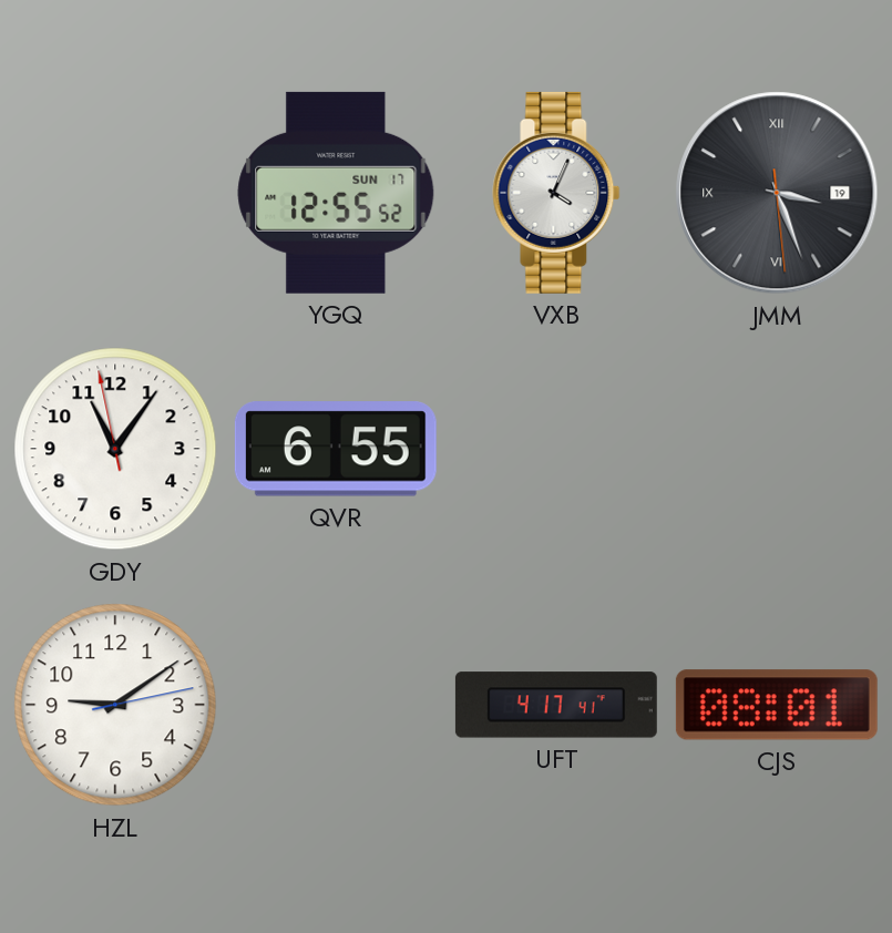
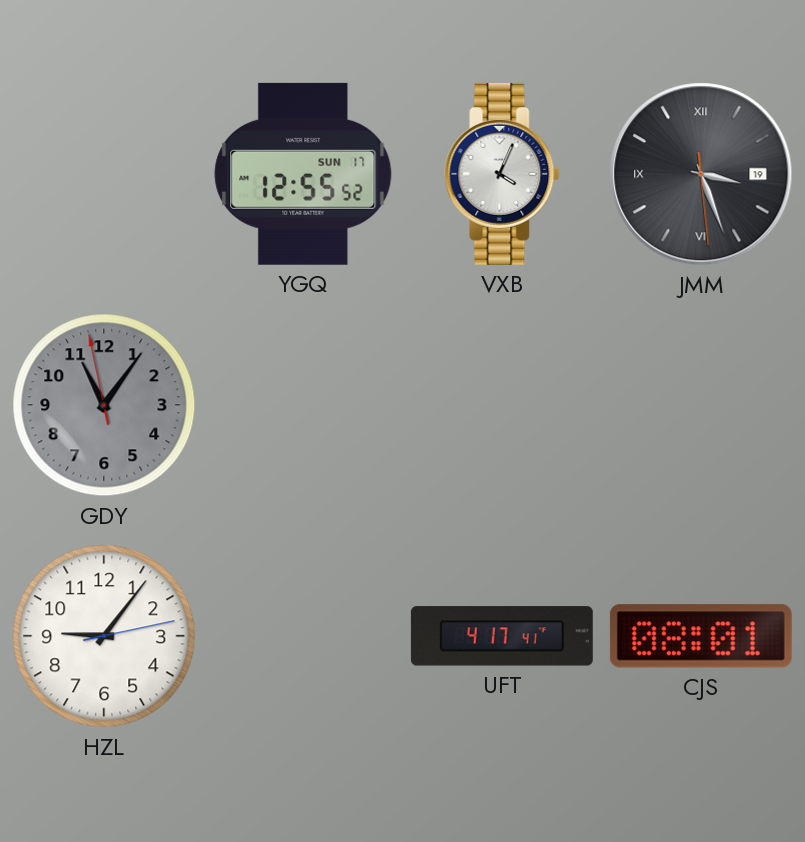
GDY dial: white -> grey (104, 405)
QVR: 6:55 -> none (336, 449)
HZL: 9:09 -> 9:06 (104, 636)
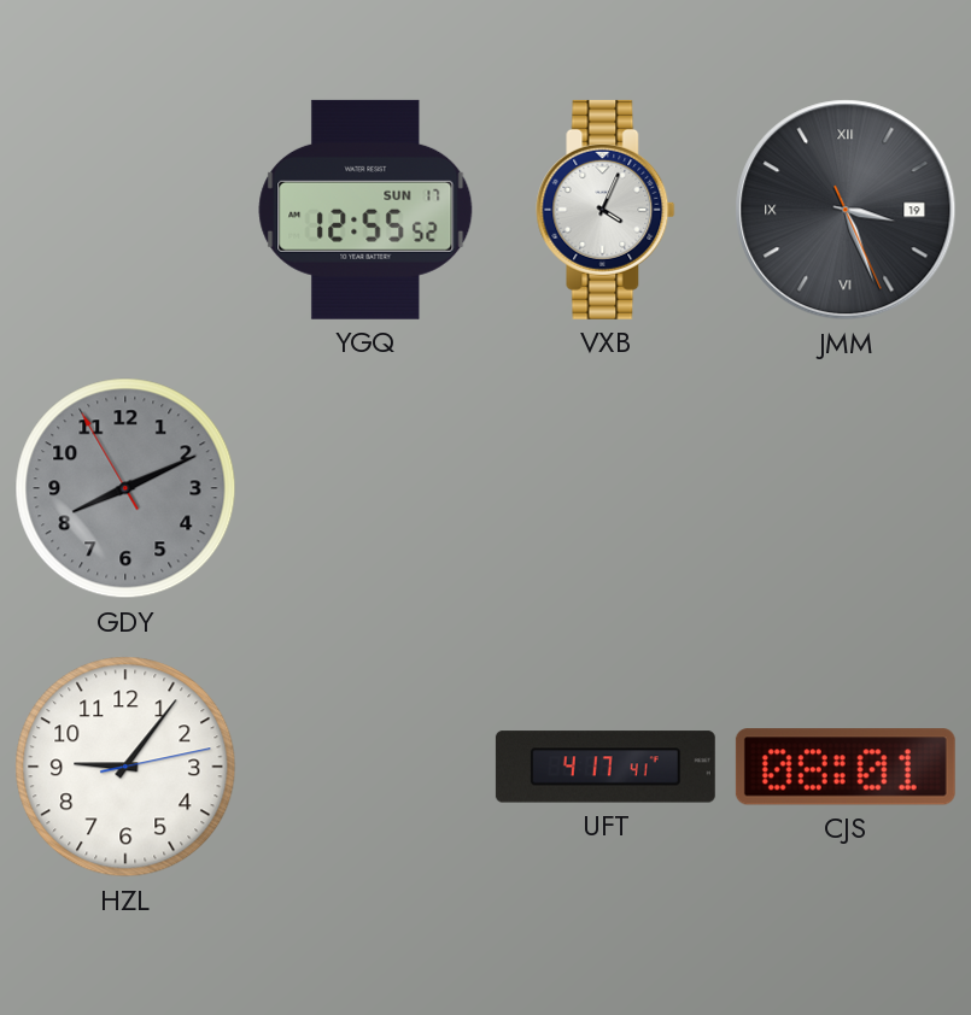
JMM: 3:26:29 -> 3:26:26 (846, 210)
GDY: 11:05 -> 8:10 (125, 488)
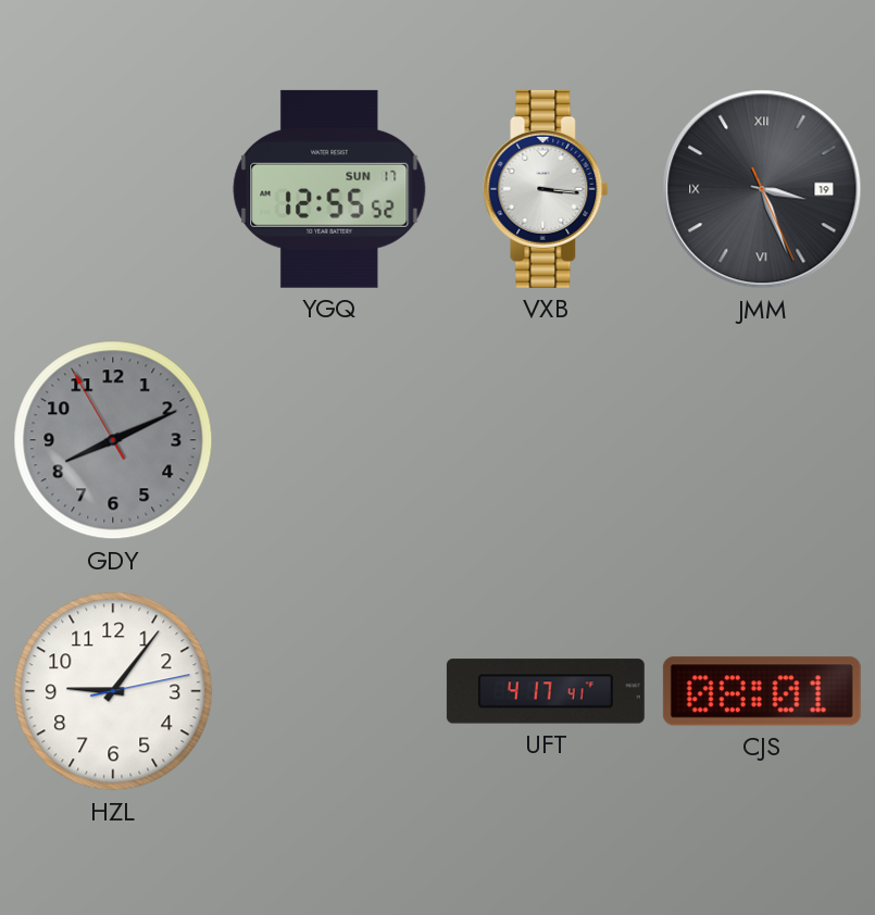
VXB: 4:04 -> 3:16 (546, 189)
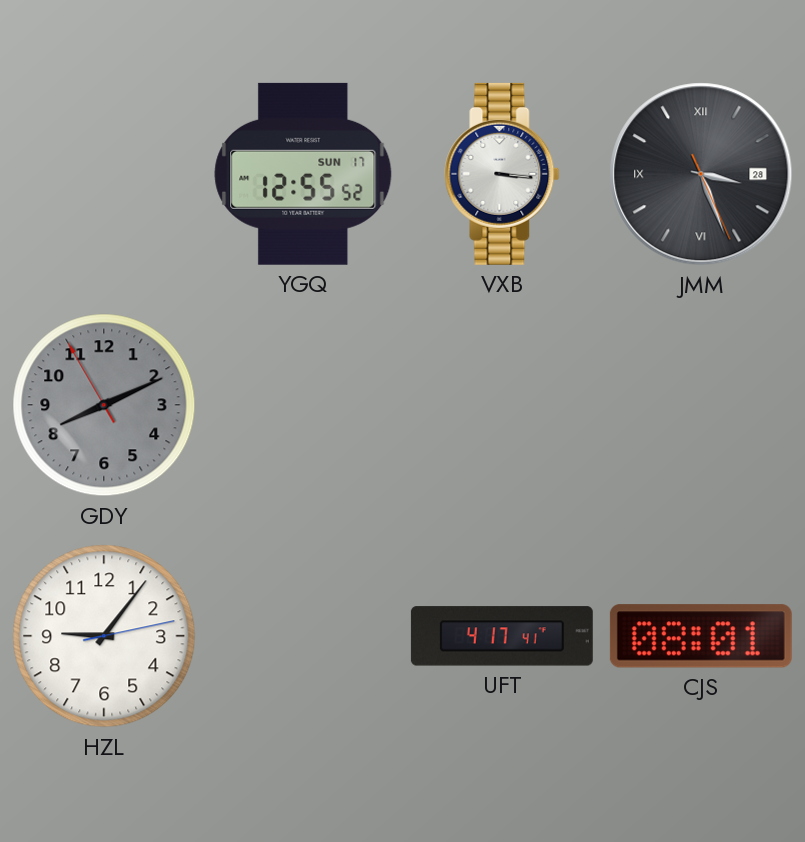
JMM date: 19 -> 28 (701, 174)
